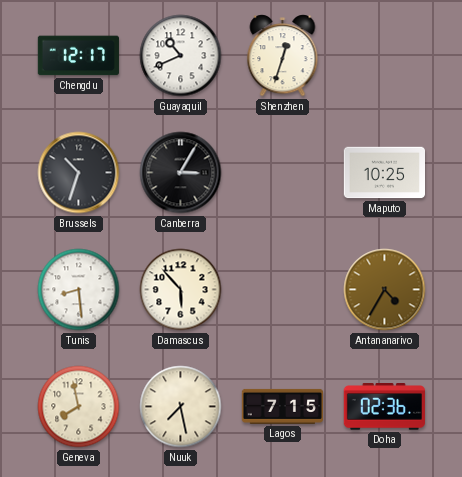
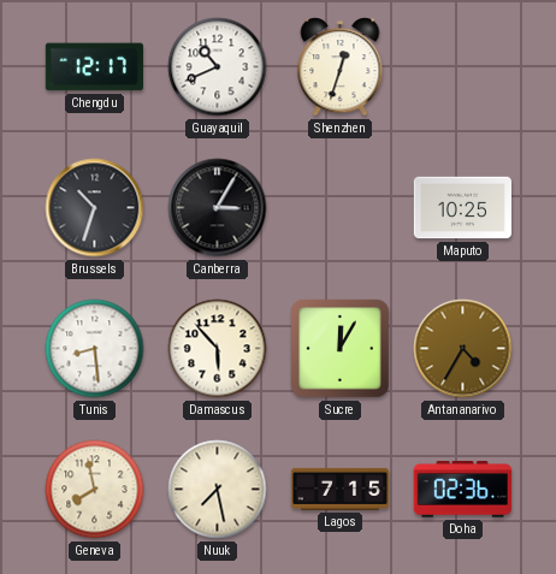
Sucre: none -> 12:05 (341, 349)
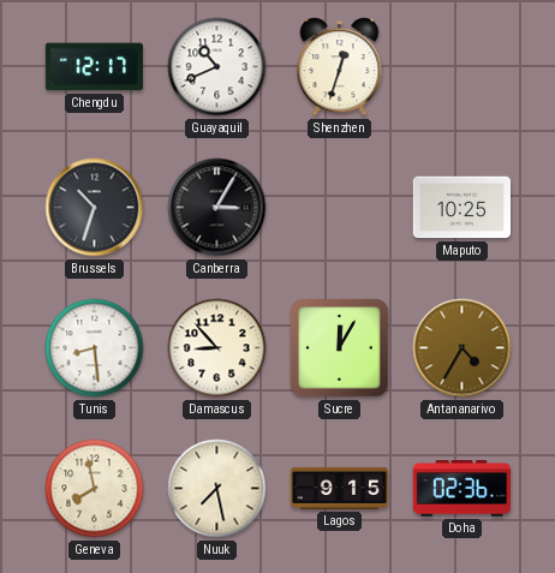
Damascus: 5:53 -> 8:53 (217, 348)
Lagos: 7:15 -> 9:15 (340, 488)
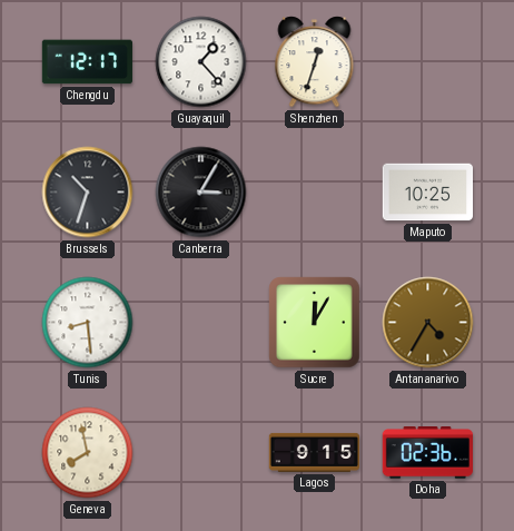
Guayaquil: 10:41 -> 1:23 (201, 62)
Damascus: 8:53 -> none (217, 348)
Nuuk: 7:28 -> none (217, 489)
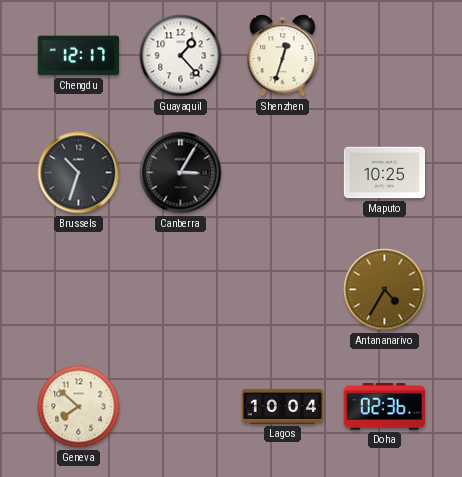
Tunis: 8:29 -> none (88, 323)
Sucre: 12:05 -> none (315, 323)
Geneva: 7:58 -> 7:52 (79, 407)
Lagos: 9:15 -> 10:04 (283, 406)
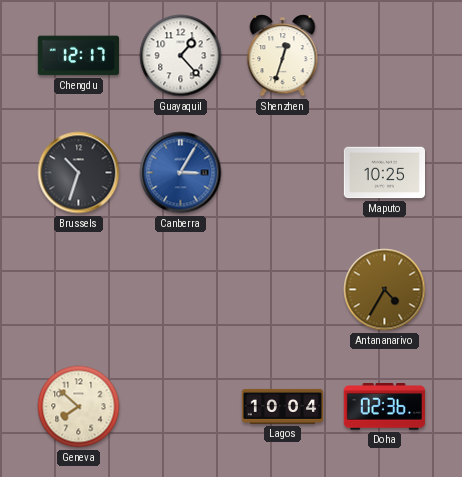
Canberra dial: black -> blue (181, 173)
